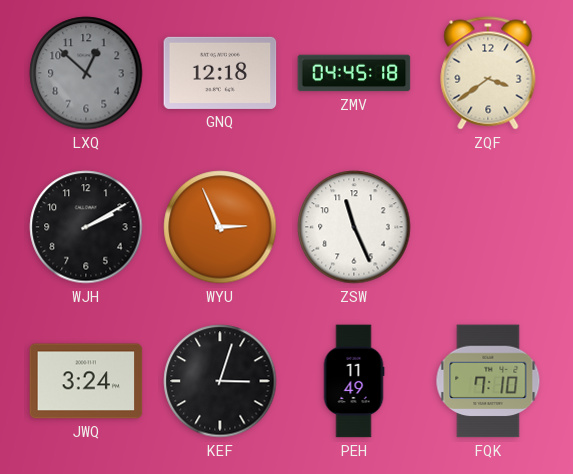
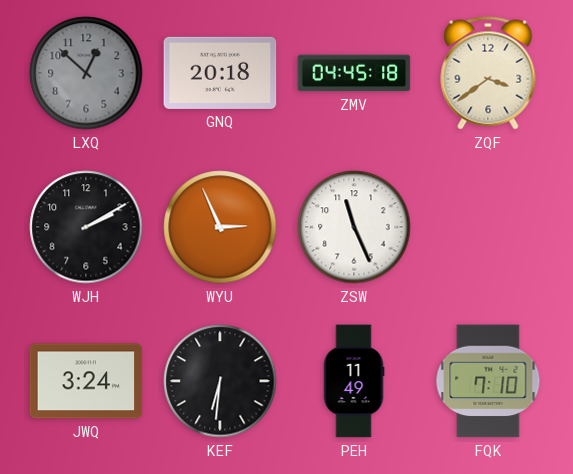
GNQ: 12:18 -> 20:18 (220, 73)
KEF: 3:03 -> 6:31 (220, 381)
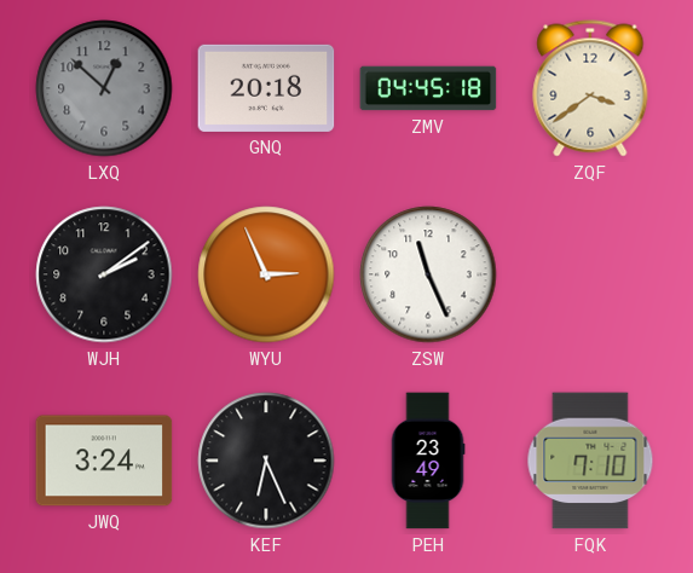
WJH: 2:10 -> 2:09 (104, 274)
KEF: 6:31 -> 6:26 (266, 461)
PEH: 11:49 -> 23:49 (428, 461)
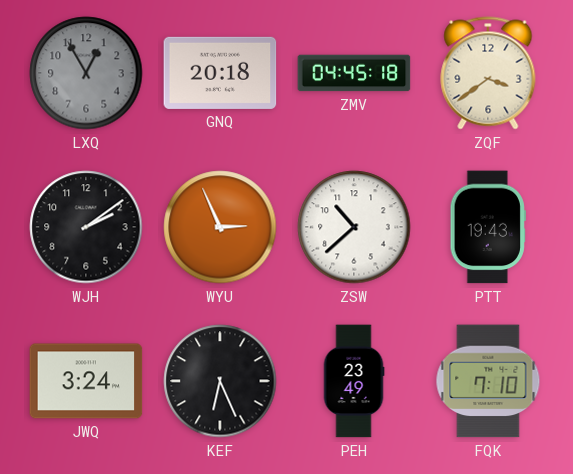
LXQ: 12:52 -> 12:55 (86, 73)
ZSW: 11:26 -> 10:38 (354, 227)
PTT: none -> 19:43 (488, 227)
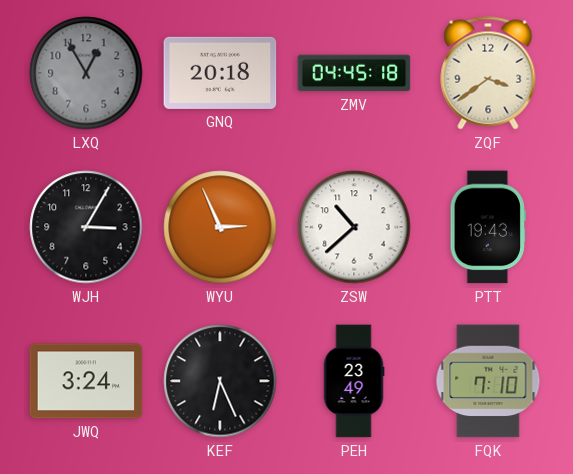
WJH: 2:09 -> 3:05 (86, 227)
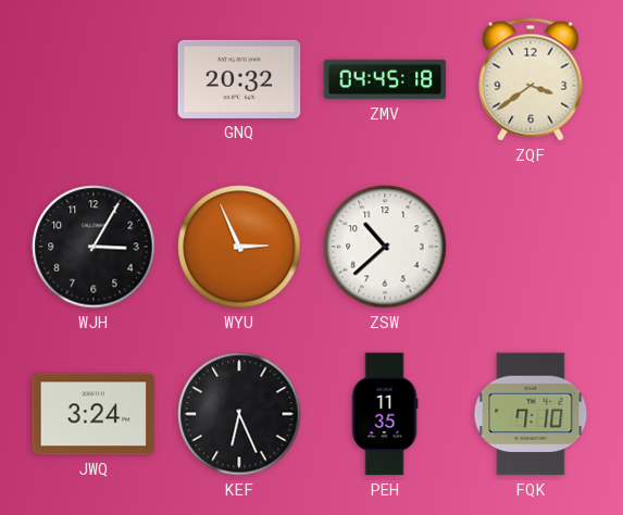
LXQ: 12:55 -> none (86, 73)
GNQ: 20:18 -> 20:32 (239, 79)
PTT: 19:43 -> none (488, 227)
PEH: 23:49 -> 11:35 (385, 414)
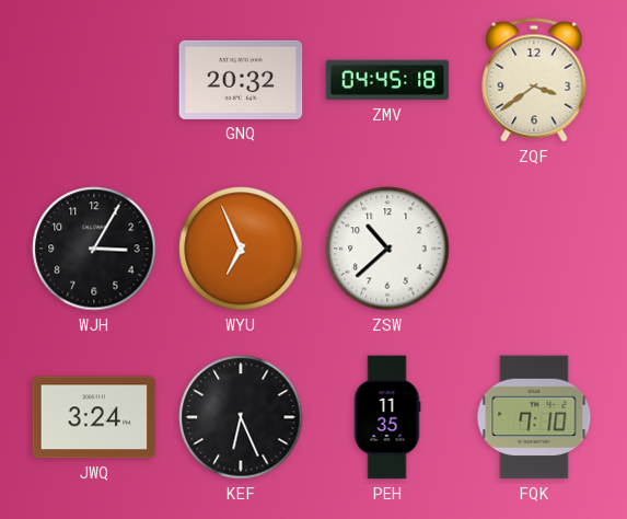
WYU: 2:56 -> 6:56 (241, 249)
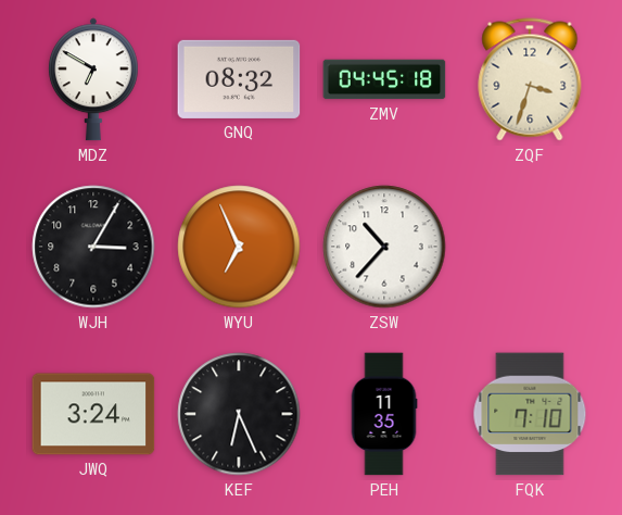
MDZ: none -> 6:50 (93, 79)
GNQ: 20:32 -> 08:32 (239, 79)
ZQF: 3:39 -> 3:33 (530, 79)
ZSW: 10:38 -> 10:37 (384, 247)
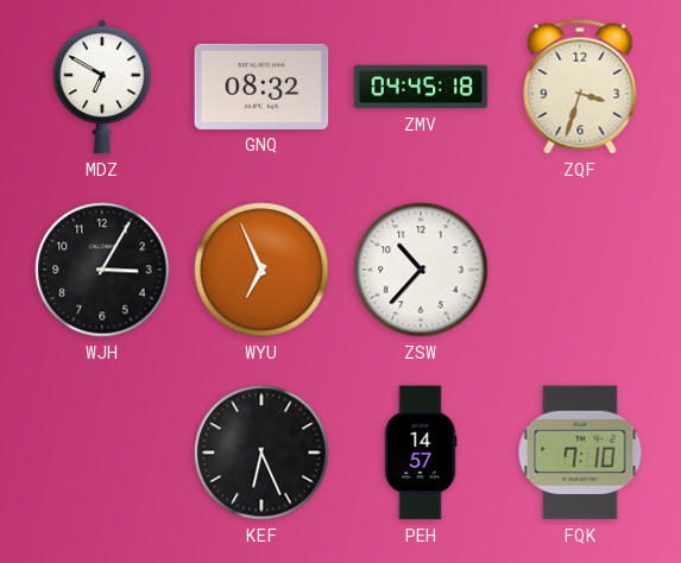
JWQ: 3:24 -> none (93, 414)
PEH: 11:35 -> 14:57 (421, 453)
